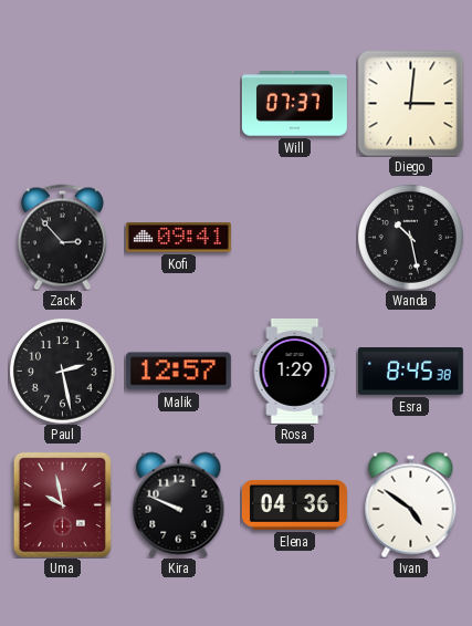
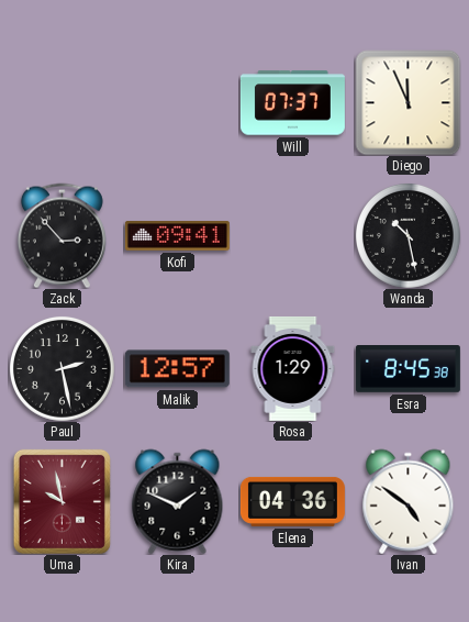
Diego: 3:01 -> 11:56 (407, 102)
Kira: 9:49 -> 1:49 (178, 501)
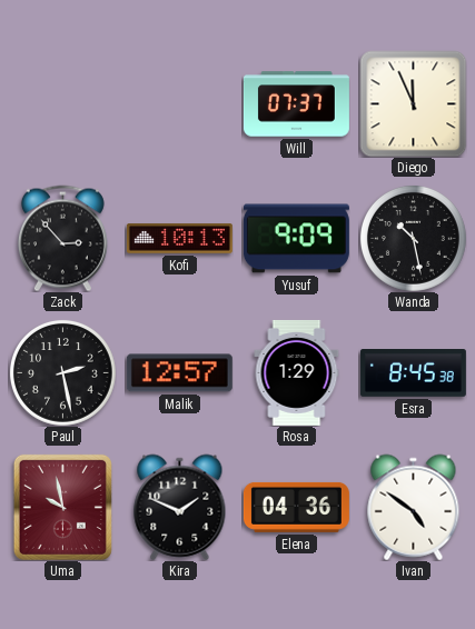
Kofi: 09:41 -> 10:13 (179, 239)
Yusuf: none -> 9:09 (296, 239)
